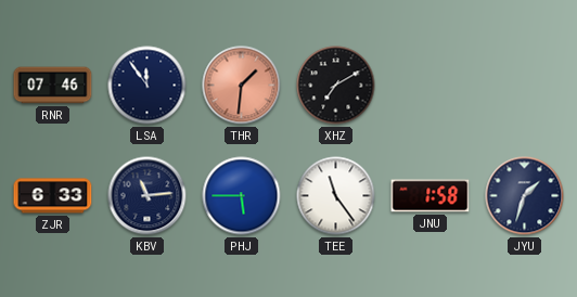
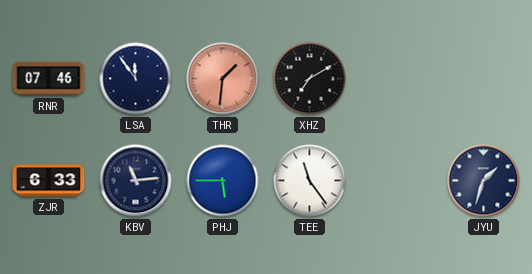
JNU: 1:58 -> none (431, 196)
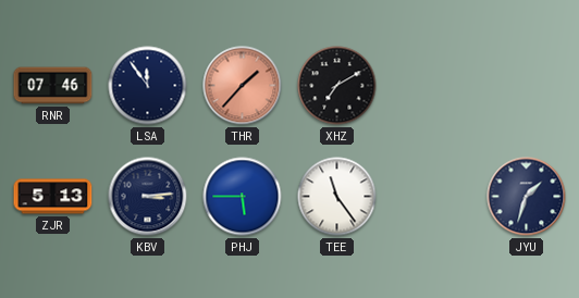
THR: 1:31 -> 1:37 (243, 86)
ZJR: 6:33 -> 5:13 (53, 197)
KBV: 11:14 -> 3:14 (148, 197)
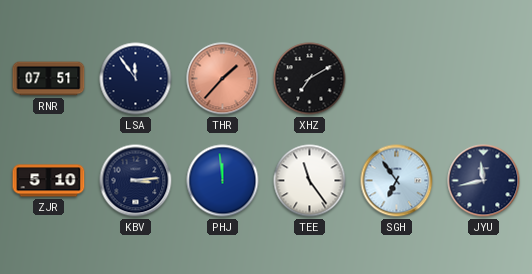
RNR: 07:46 -> 07:51 (49, 79)
ZJR: 5:13 -> 5:10 (49, 181)
PHJ: 5:45 -> 11:59 (223, 181)
SGH: none -> 6:54 (397, 181)
JYU: 1:33 -> 11:43 (484, 181)
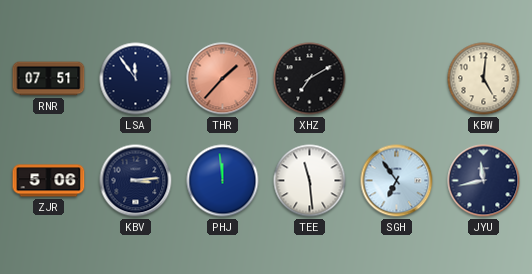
KBW: none -> 5:01 (484, 79)
ZJR: 5:10 -> 5:06 (49, 181)
TEE: 11:24 -> 11:29 (310, 181)
